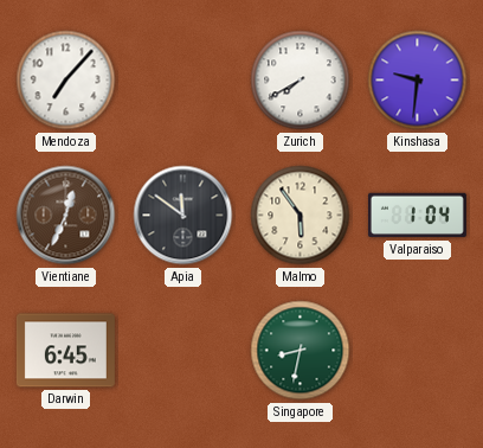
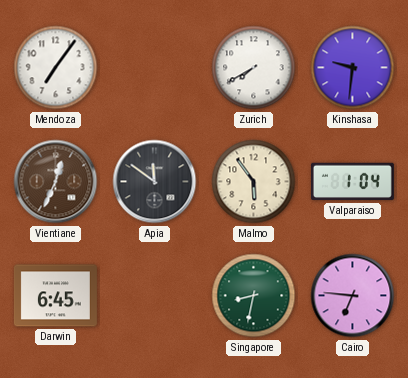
Mendoza: 7:07 -> 7:06 (56, 68)
Cairo: none -> 6:46 (353, 296)
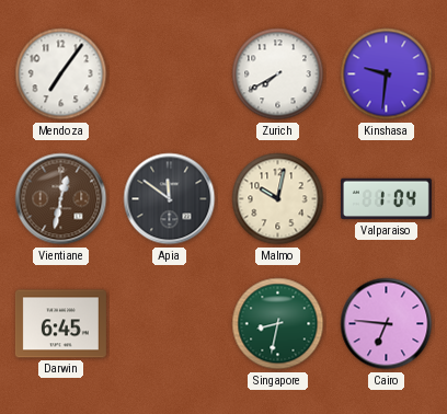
Vientiane: 12:34 -> 12:32 (61, 199)
Malmo: 5:54 -> 10:02 (278, 199)
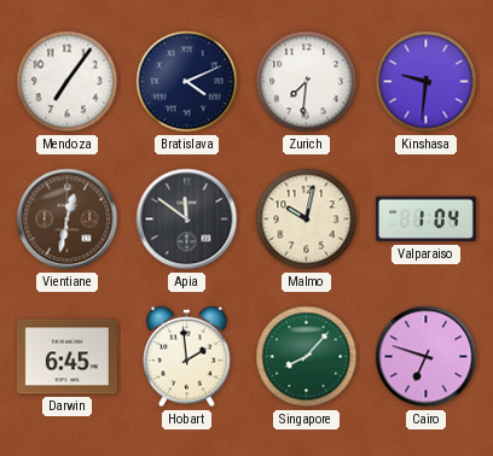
Bratislava: none -> 4:11 (187, 82)
Zurich: 7:40 -> 7:31 (307, 82)
Hobart: none -> 1:59 (187, 357)
Singapore: 8:32 -> 8:07 (307, 357)
Cairo: 6:46 -> 6:48 (427, 357)
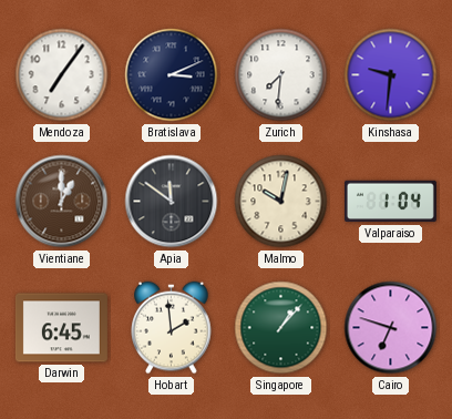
Bratislava: 4:11 -> 3:11 (172, 75)
Vientiane: 12:32 -> 1:00 (62, 202)
Singapore: 8:07 -> 1:07 (281, 328)
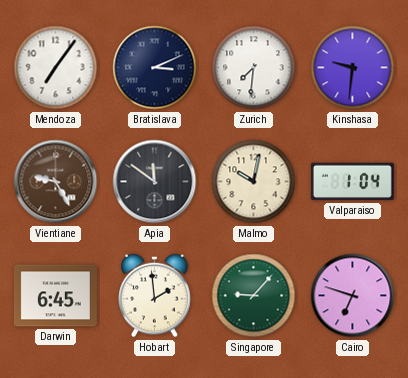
Vientiane: 1:00 -> 9:25 (56, 182)
Singapore: 1:07 -> 9:07 (254, 296)
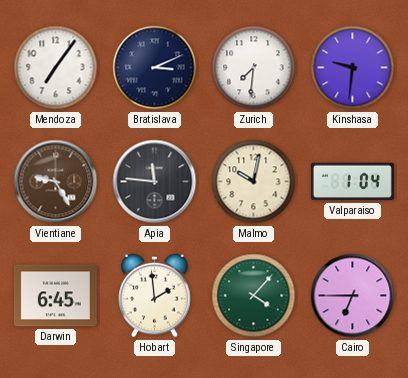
Apia: 11:51 -> 11:46 (155, 182)
Singapore: 9:07 -> 4:07 (254, 296)
Cairo: 6:48 -> 6:45 (353, 296)
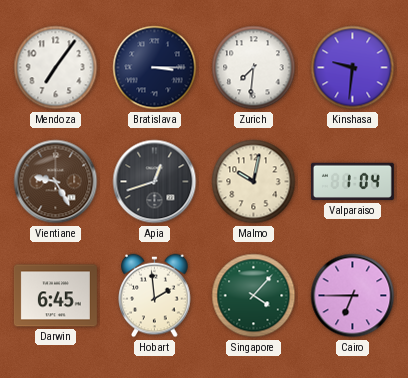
Bratislava: 3:11 -> 3:15 (155, 68)
Apia: 11:46 -> 12:42 (155, 182)
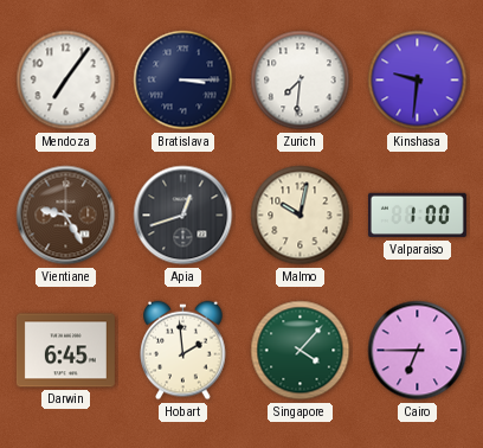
Valparaiso: 1:04 -> 1:00 (417, 216)
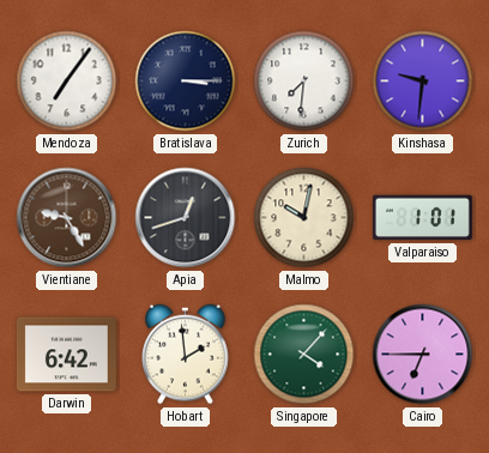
Valparaiso: 1:00 -> 1:01 (422, 218)
Darwin: 6:45 -> 6:42 (66, 355)
